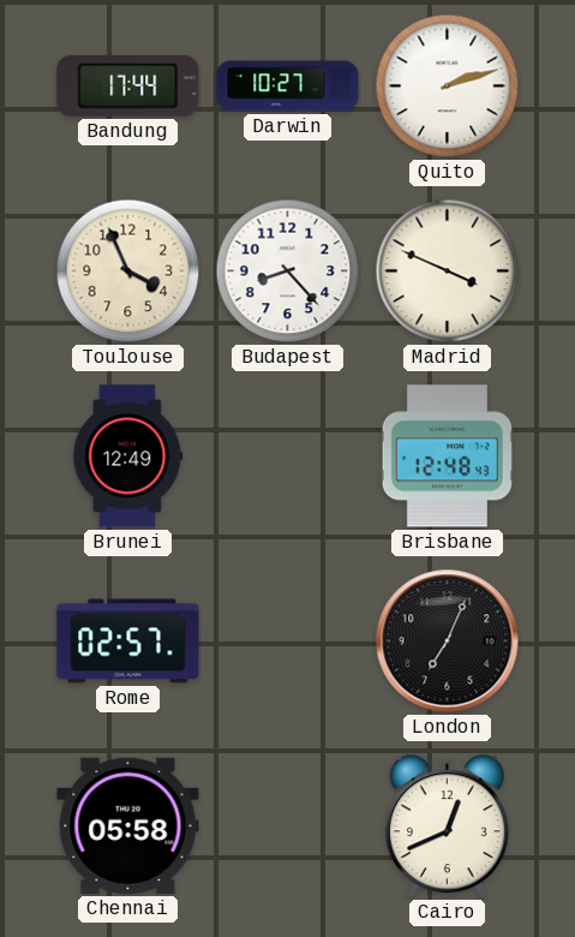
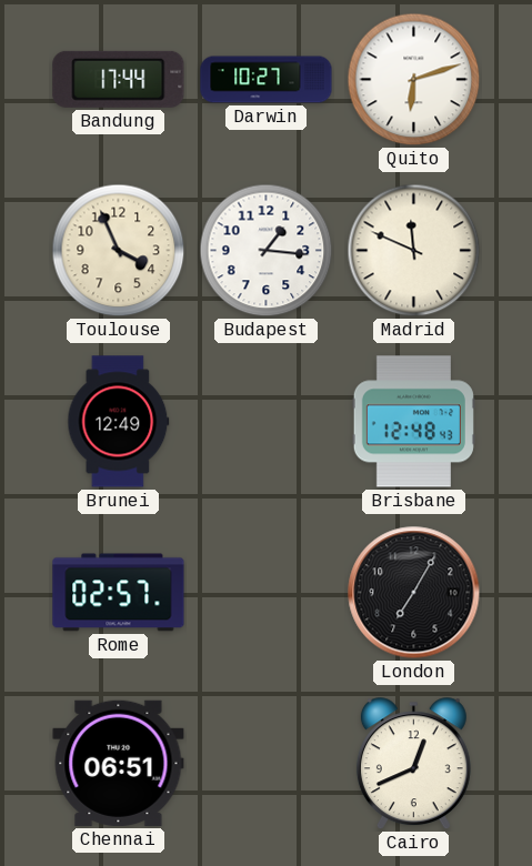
Quito: 2:12 -> 6:12 (414, 80)
Budapest: 8:23 -> 1:16 (267, 251)
Madrid: 3:49 -> 11:49 (414, 251)
London: 7:04 -> 7:05 (414, 593)
Chennai: 05:58 -> 06:51 (119, 763)
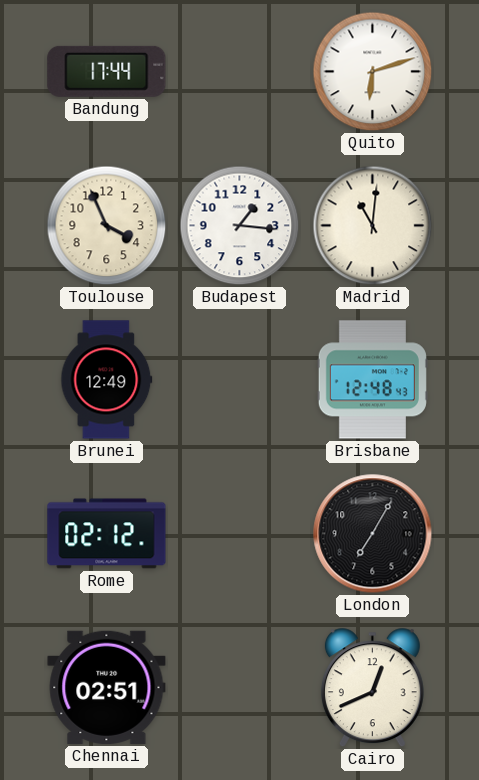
Darwin: 10:27 -> none (267, 80)
Madrid: 11:49 -> 11:01 (373, 226)
Rome: 02:57 -> 02:12 (107, 534)
Chennai: 06:51 -> 02:51 (107, 687)
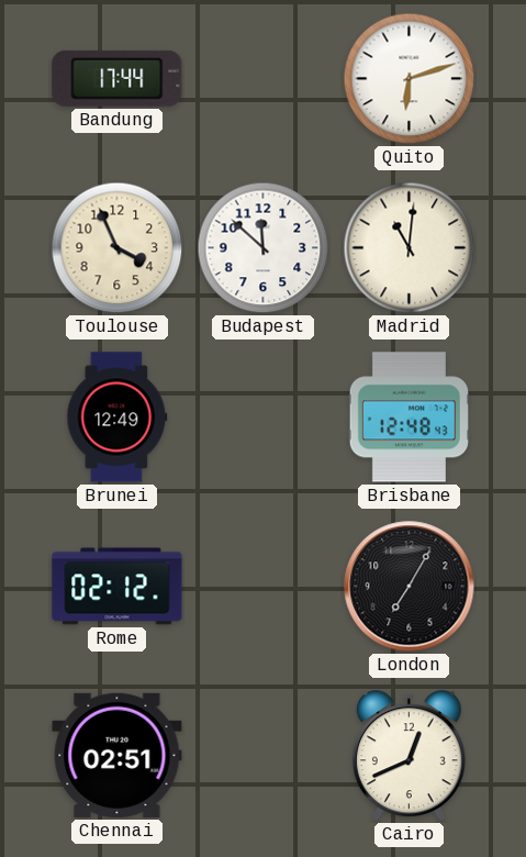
Budapest: 1:16 -> 11:52 (264, 248)
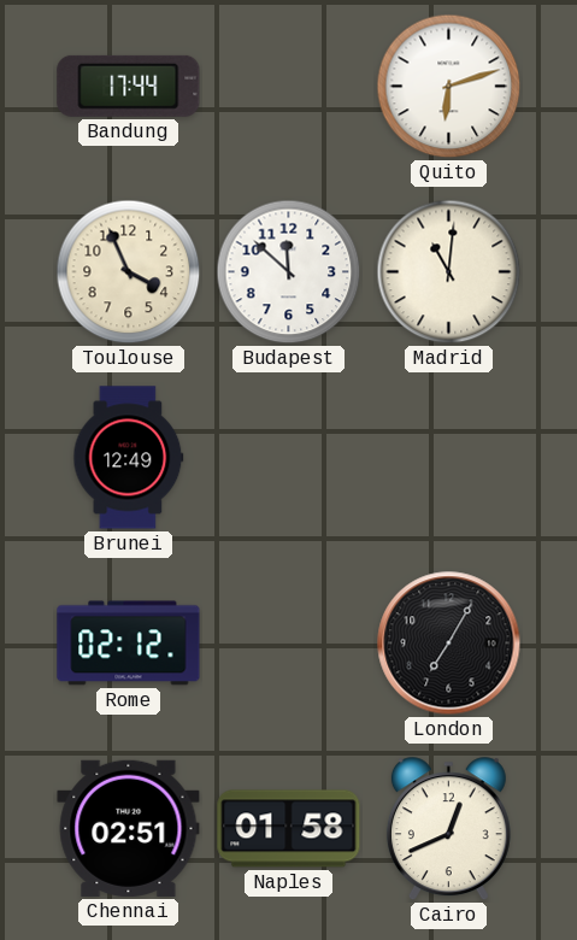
Brisbane: 12:48 -> none (409, 418)
Naples: none -> 01:58 (289, 829)
